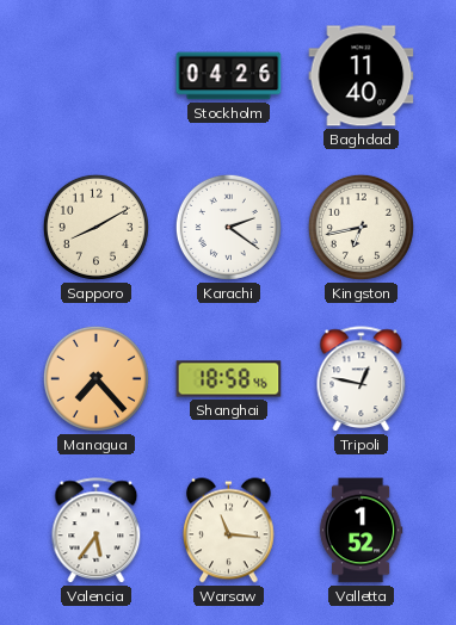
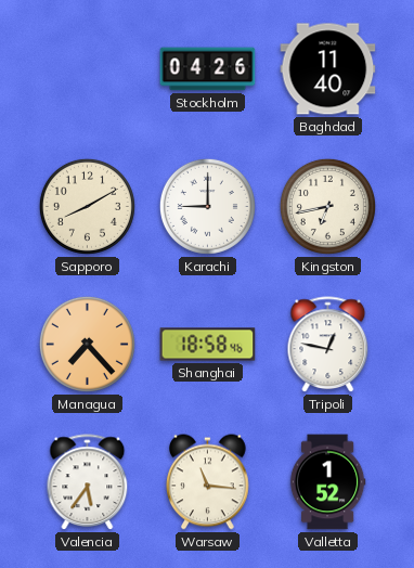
Karachi: 2:21 -> 9:00 (207, 206)
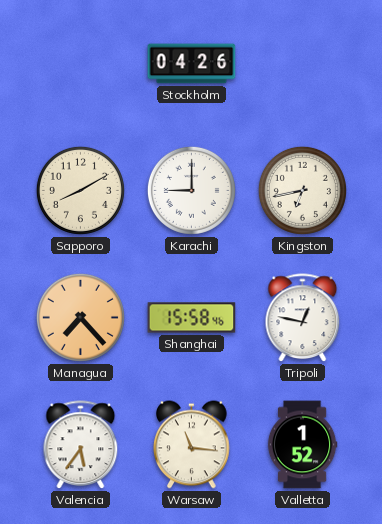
Baghdad: 11:40 -> none (328, 69)
Shanghai: 18:58 -> 15:58 (192, 318)
